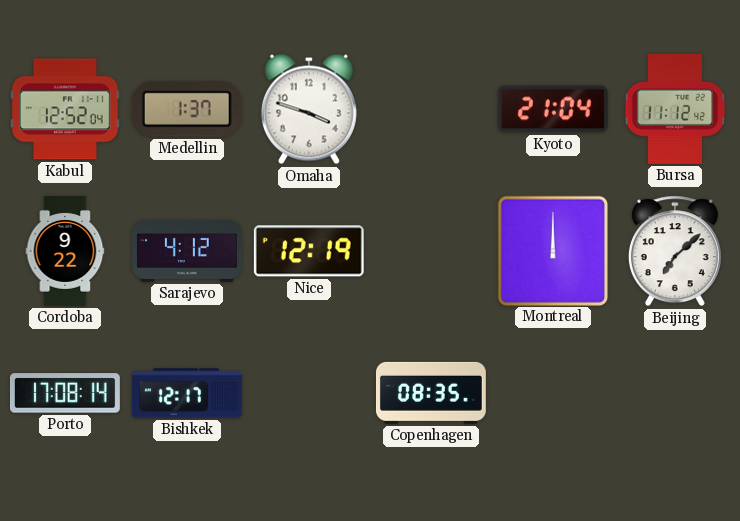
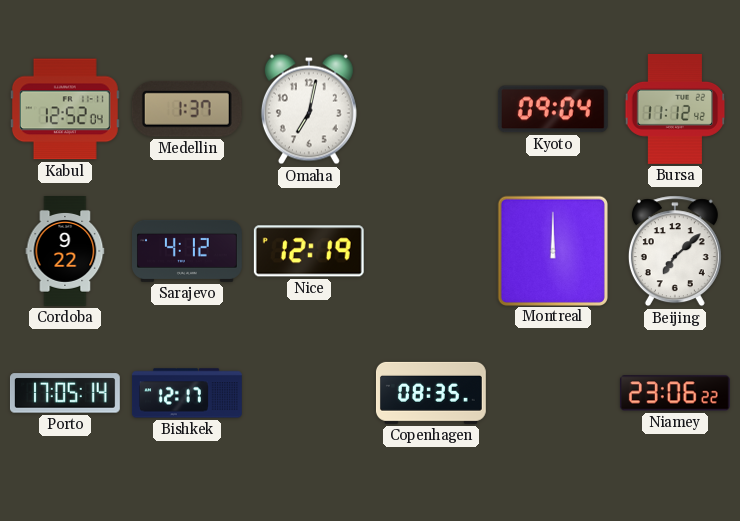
Omaha: 3:48 -> 7:02 (309, 109)
Kyoto: 21:04 -> 09:04 (553, 109)
Porto: 17:08 -> 17:05 (65, 393)
Niamey: none -> 23:06 (675, 393)
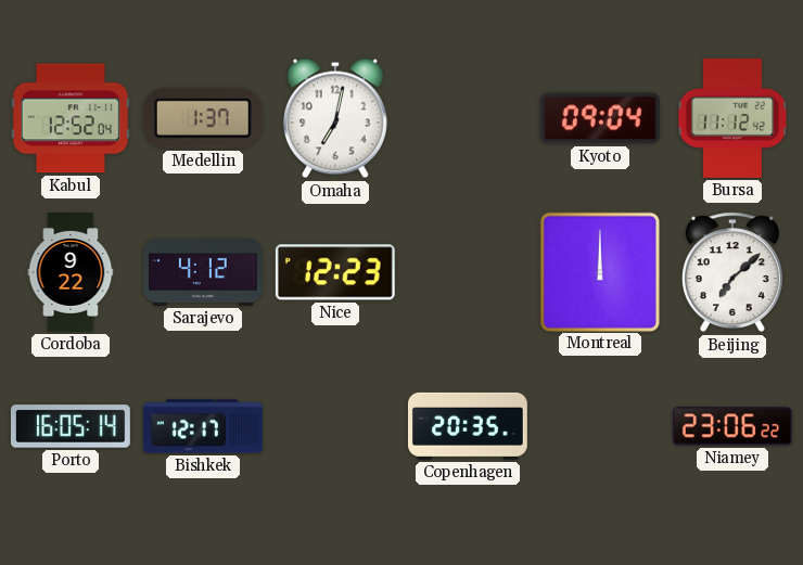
Nice: 12:19 -> 12:23 (335, 272)
Porto: 17:05 -> 16:05 (71, 426)
Copenhagen: 08:35 -> 20:35 (468, 426)
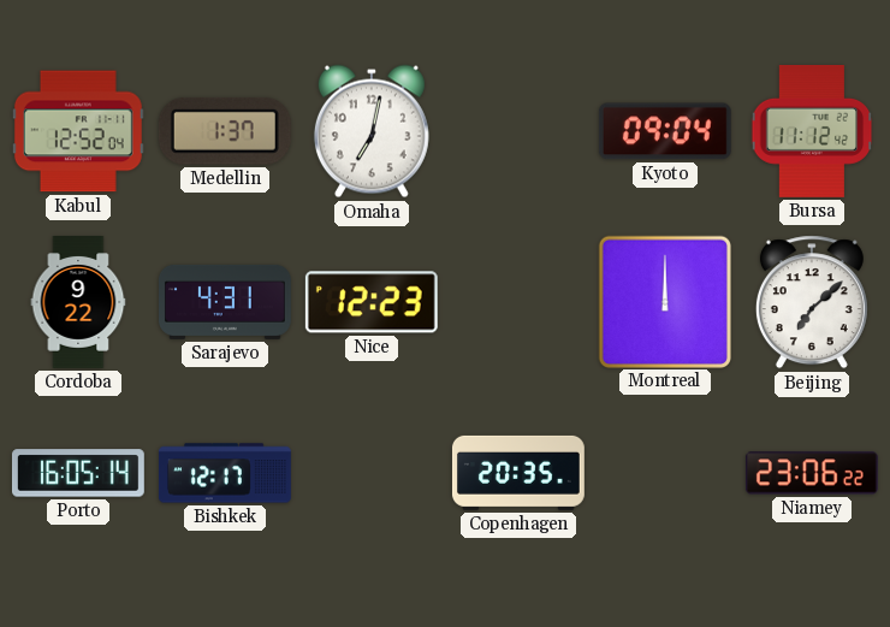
Sarajevo: 4:12 -> 4:31 (226, 302)
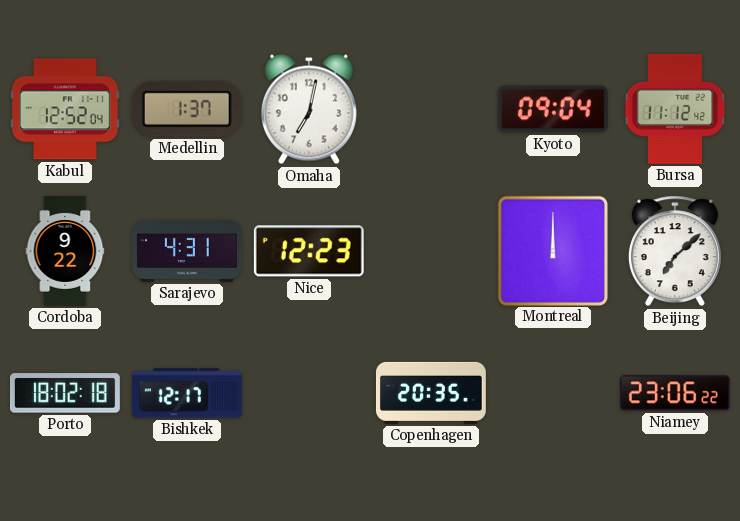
Porto: 16:05 -> 18:02 (65, 393)
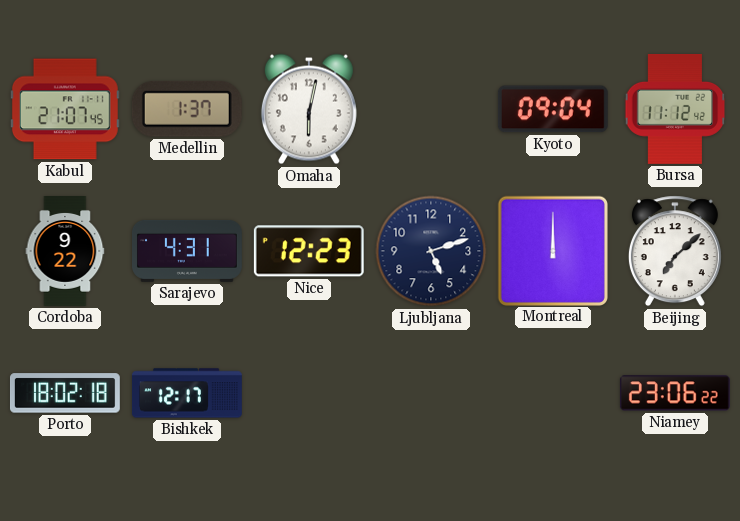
Kabul: 12:52 -> 21:07 (65, 109)
Omaha: 7:02 -> 6:02 (309, 109)
Ljubljana: none -> 5:12 (431, 251)
Copenhagen: 20:35 -> none (431, 393)
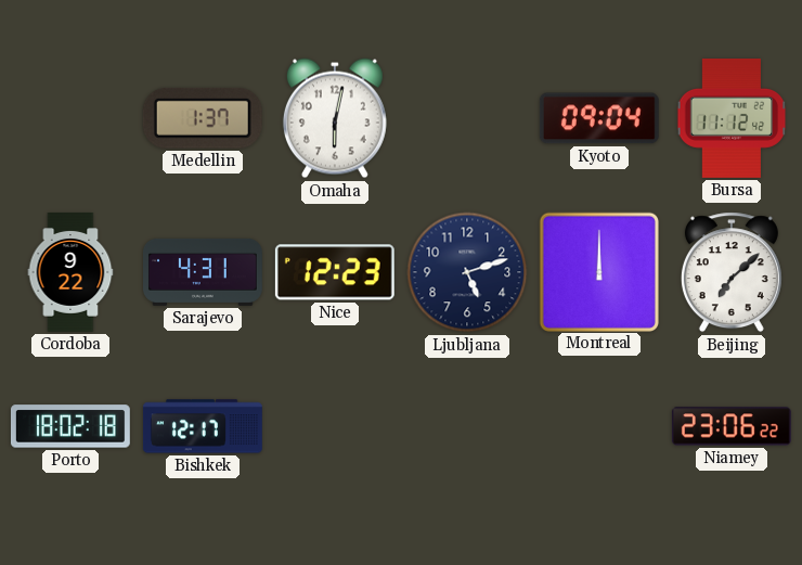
Kabul: 21:07 -> none (65, 109)
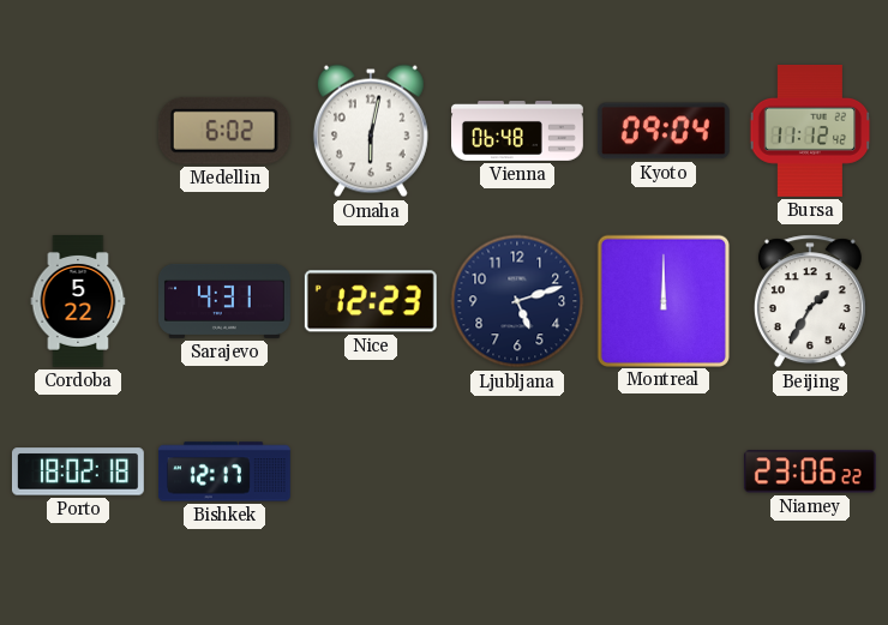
Medellin: 1:37 -> 6:02 (224, 131)
Vienna: none -> 06:48 (518, 132)
Cordoba: 9:22 -> 5:22 (78, 302)
Beijing: 7:08 -> 1:35 (810, 301)
